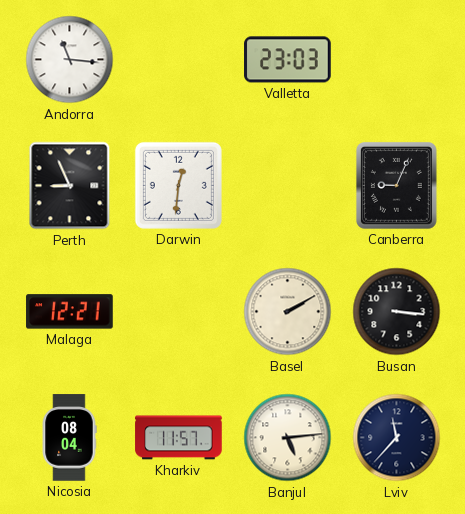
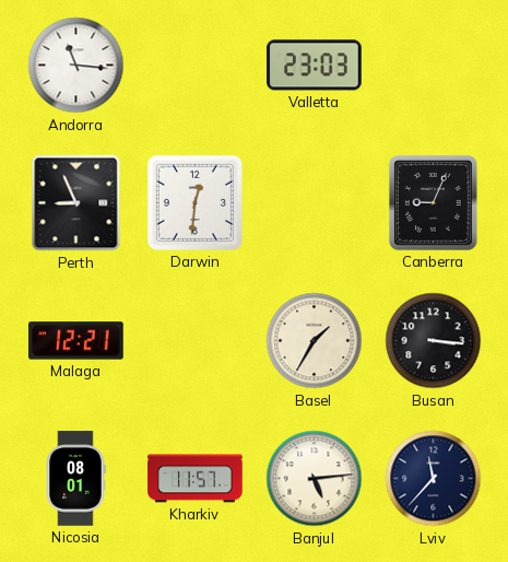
Basel: 2:10 -> 1:35 (315, 341)
Nicosia: 08:04 -> 08:01 (75, 479)
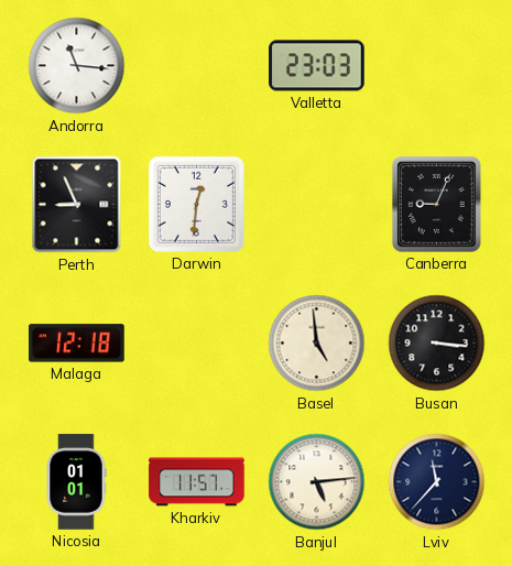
Malaga: 12:21 -> 12:18 (77, 344)
Basel: 1:35 -> 4:59 (317, 344)
Nicosia: 08:01 -> 01:01 (76, 482)
